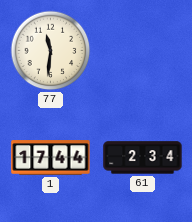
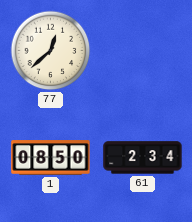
77: 11:31 -> 12:38 (51, 51)
1: 17:44 -> 08:50 (51, 158)
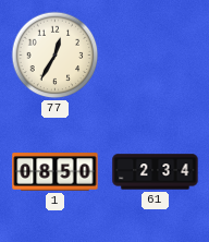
77: 12:38 -> 12:35 (56, 56)
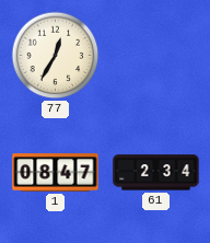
1: 08:50 -> 08:47 (56, 173)
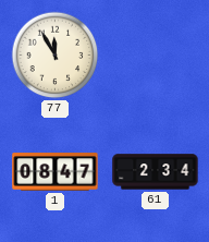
77: 12:35 -> 11:55 (56, 56)
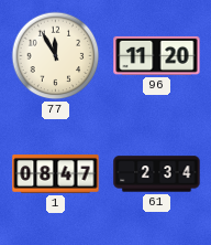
96: none -> 11:20 (157, 55)
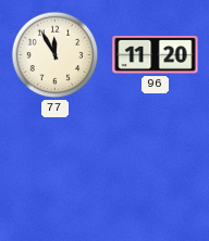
1: 08:47 -> none (56, 174)
61: 2:34 -> none (157, 174)
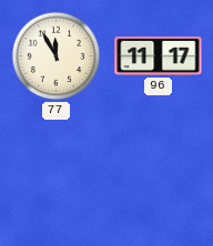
96: 11:20 -> 11:17 (159, 55)
